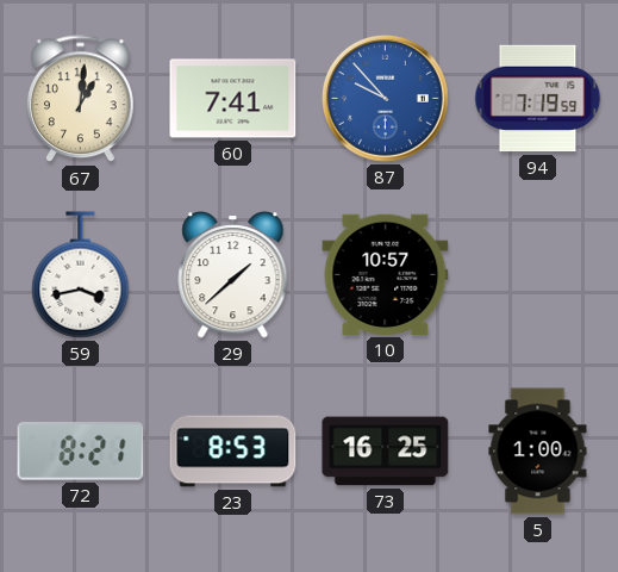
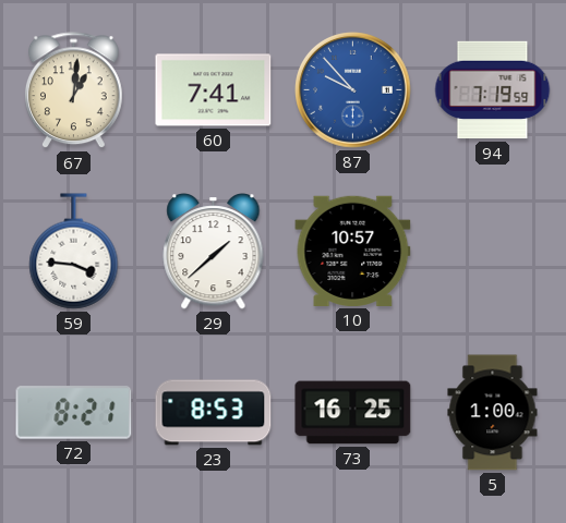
59: 3:43 -> 3:46 (74, 252)
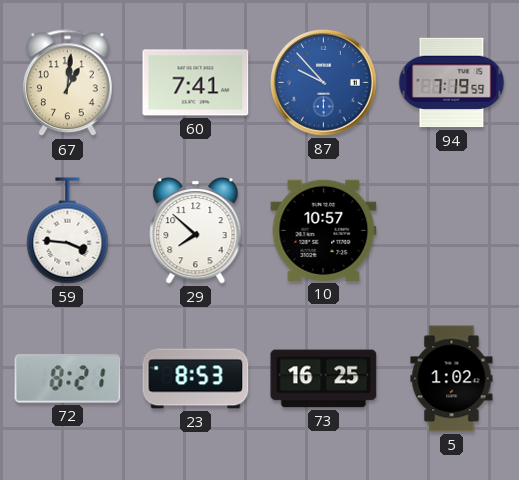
29: 1:38 -> 7:52 (196, 231)
5: 1:00 -> 1:02 (452, 379)
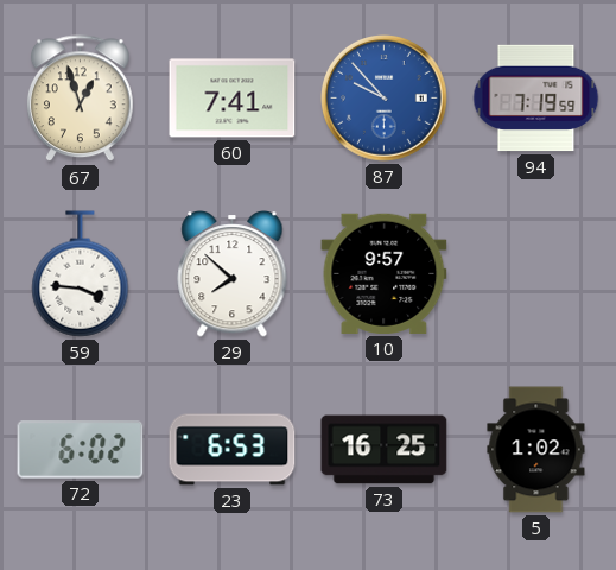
67: 1:01 -> 12:57 (80, 99)
10: 10:57 -> 9:57 (385, 273)
72: 8:21 -> 6:02 (81, 450)
23: 8:53 -> 6:53 (233, 450)
